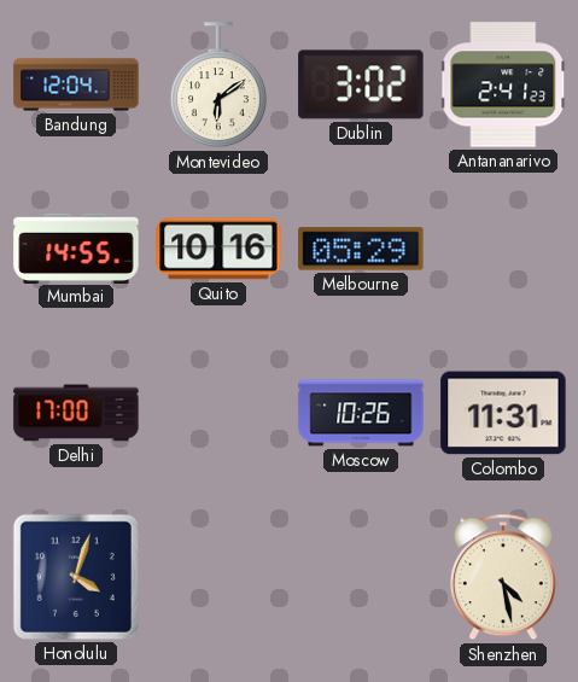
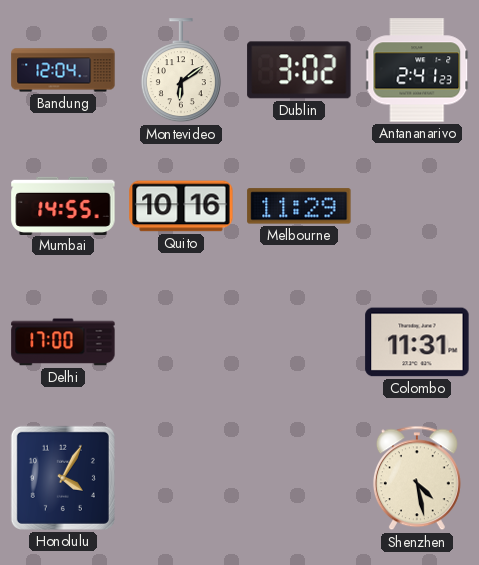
Melbourne: 05:29 -> 11:29 (299, 206)
Moscow: 10:26 -> none (361, 413)
Honolulu: 4:03 -> 4:05 (63, 478)
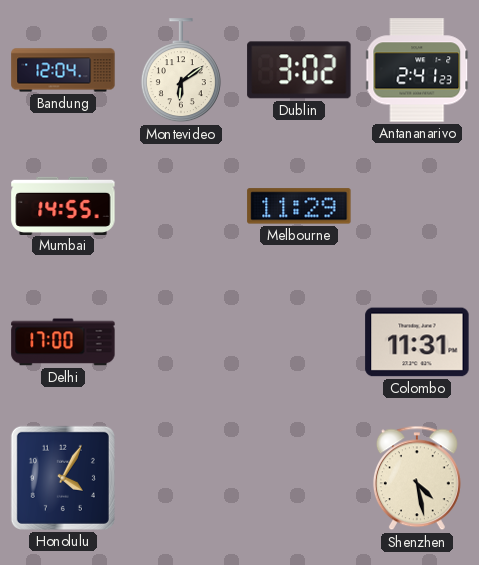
Quito: 10:16 -> none (181, 206)
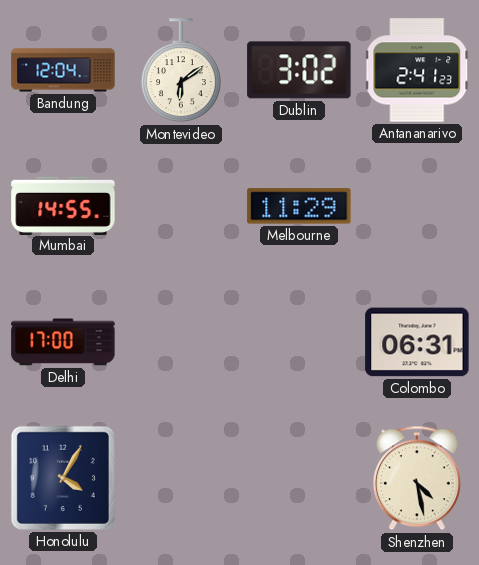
Colombo: 11:31 -> 06:31 (417, 342)
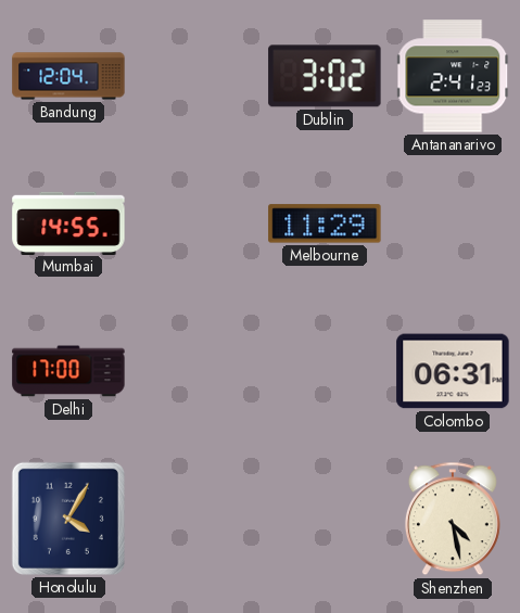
Montevideo: 6:09 -> none (181, 71)
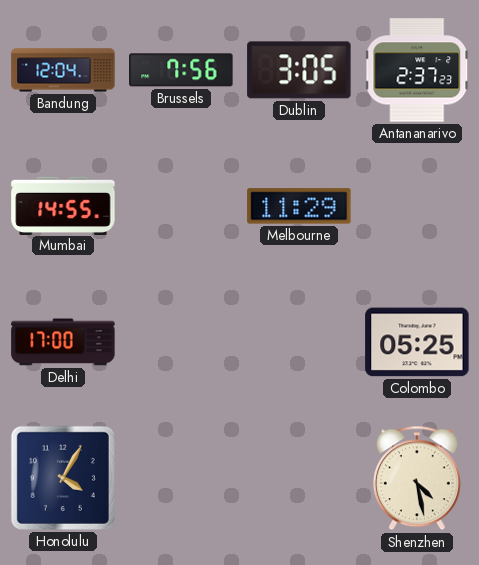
Brussels: none -> 7:56 (181, 70)
Dublin: 3:02 -> 3:05 (299, 70)
Antananarivo: 2:41 -> 2:37 (418, 70)
Colombo: 06:31 -> 05:25 (417, 342)
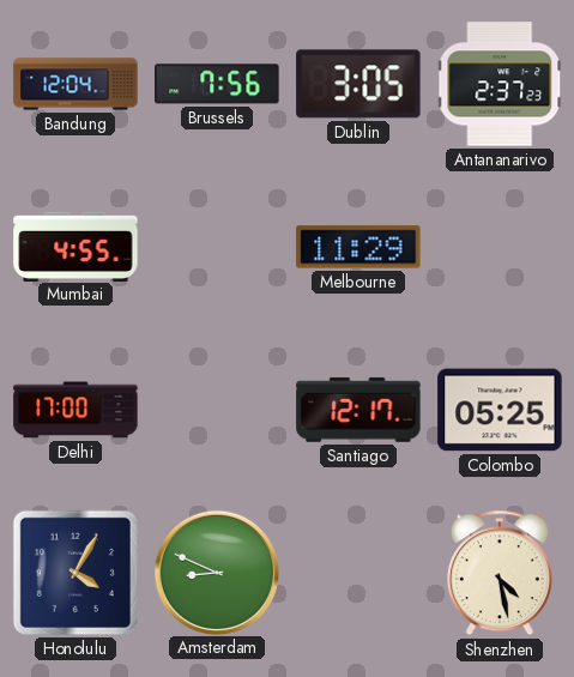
Mumbai: 14:55 -> 4:55 (75, 246)
Santiago: none -> 12:17 (358, 410)
Amsterdam: none -> 8:49 (216, 572)
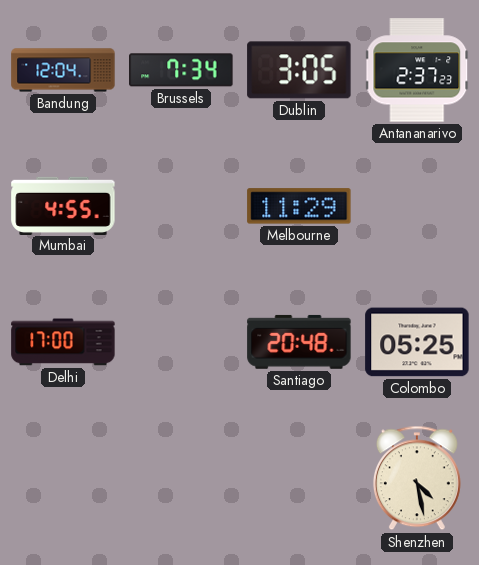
Brussels: 7:56 -> 7:34 (181, 70)
Santiago: 12:17 -> 20:48 (299, 342)
Honolulu: 4:05 -> none (75, 573)
Amsterdam: 8:49 -> none (216, 572)
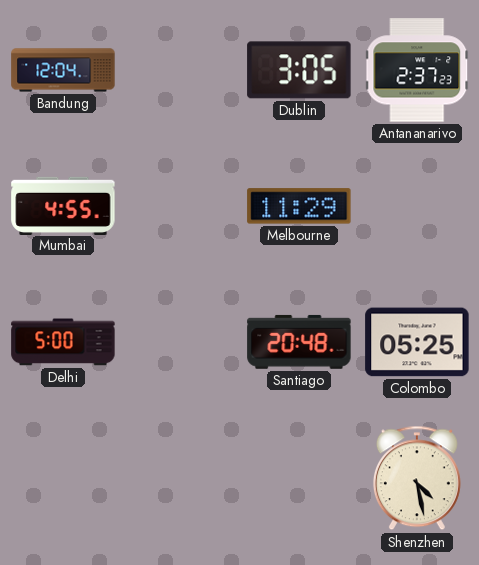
Brussels: 7:34 -> none (181, 70)
Delhi: 17:00 -> 5:00 (63, 342)
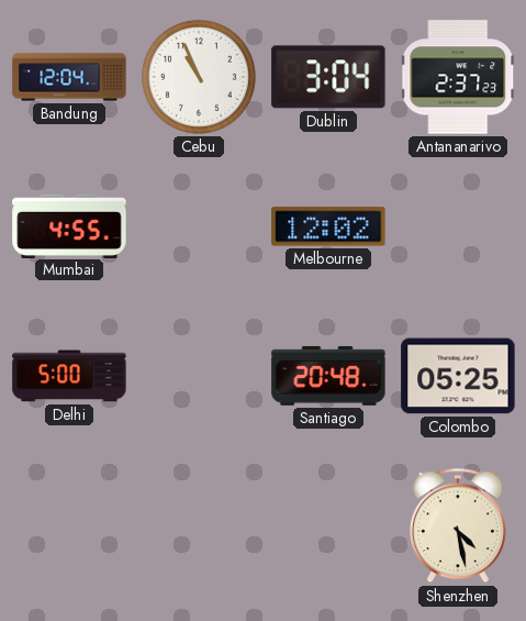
Cebu: none -> 10:56 (199, 77)
Dublin: 3:05 -> 3:04 (328, 77)
Melbourne: 11:29 -> 12:02 (328, 226)
